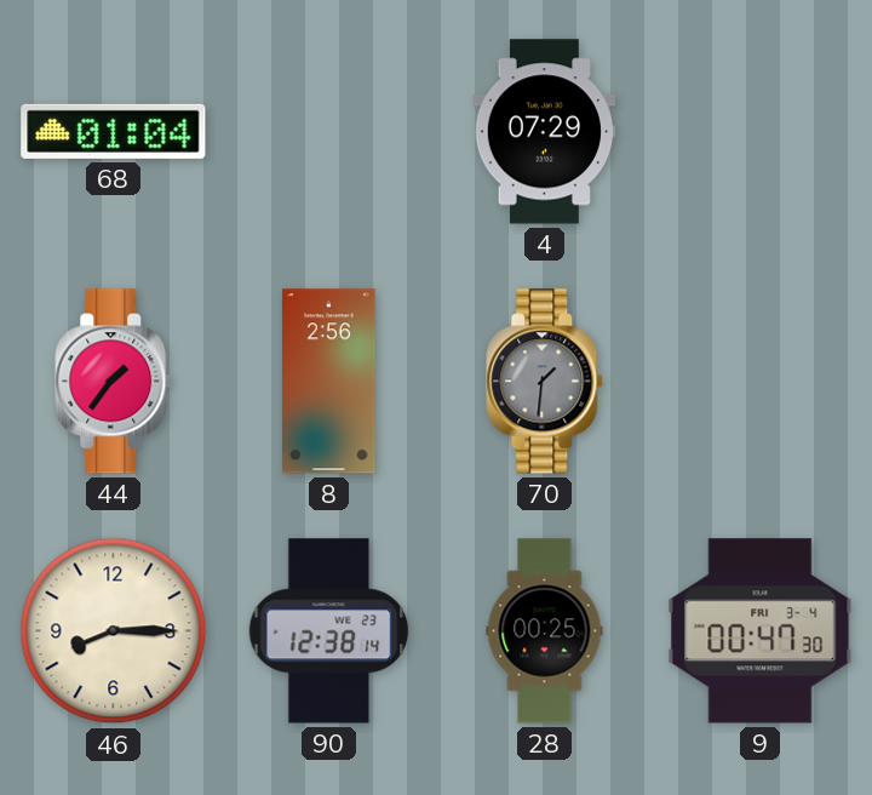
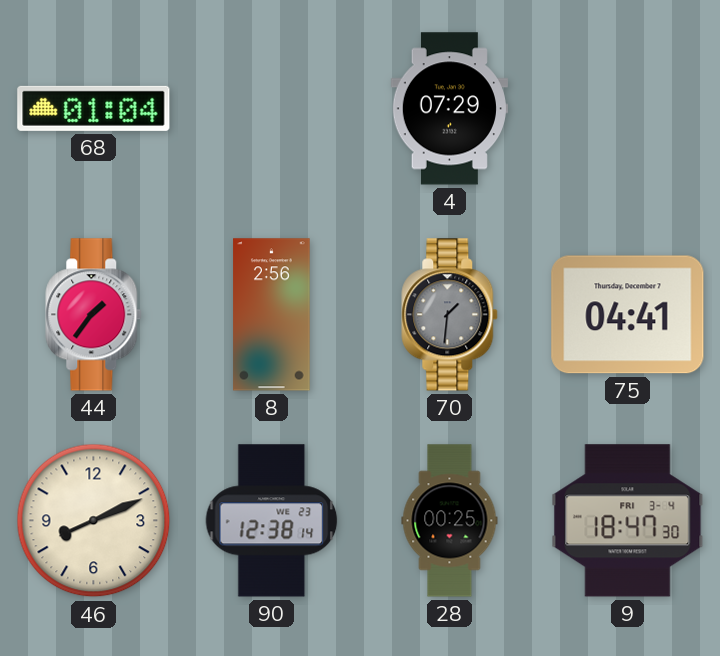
75: none -> 04:41 (628, 315)
46: 8:15 -> 8:11 (94, 521)
9: 00:47 -> 18:47 (628, 521)
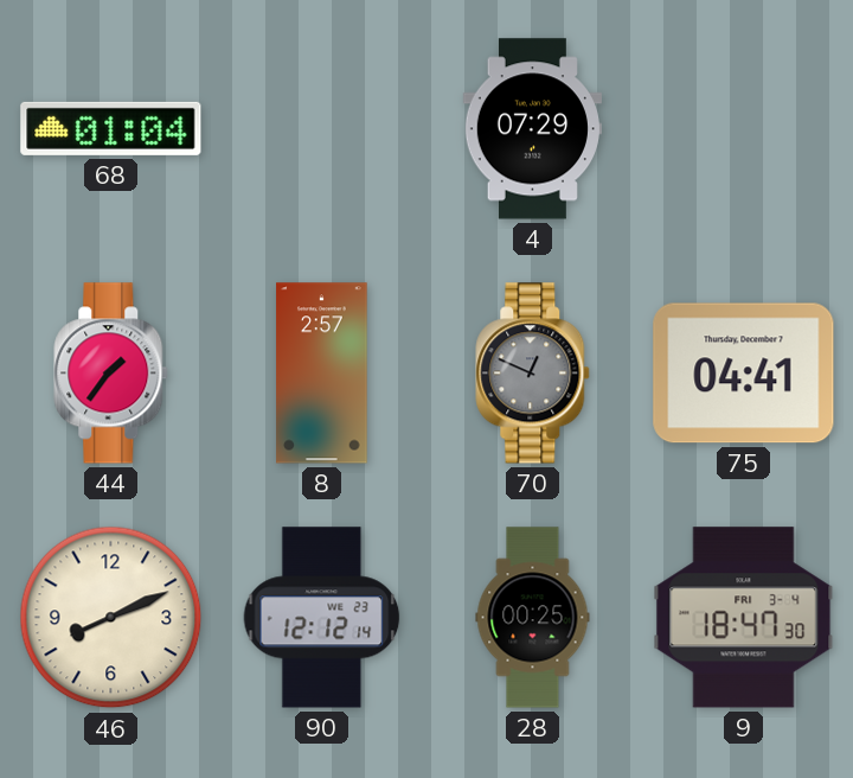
8: 2:56 -> 2:57 (322, 374)
70: 1:31 -> 12:49 (533, 374)
90: 12:38 -> 12:12 (322, 618)
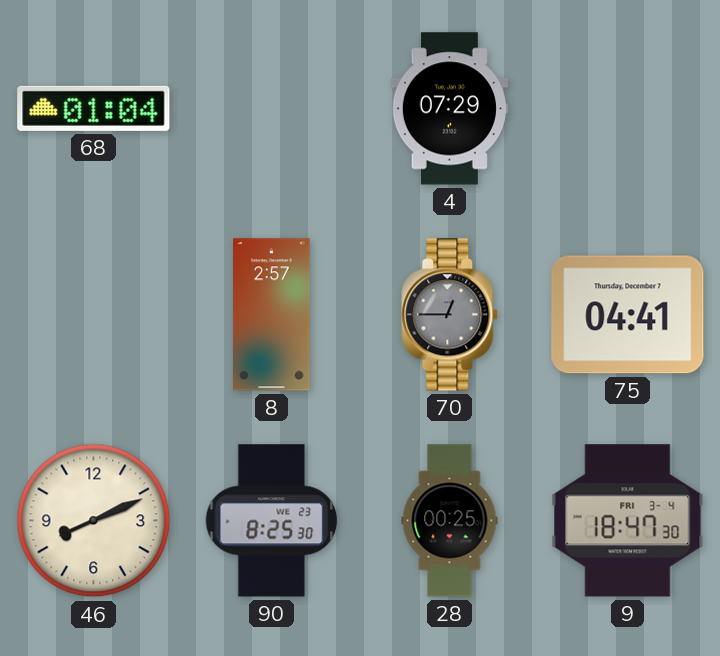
44: 1:36 -> none (111, 374)
70: 12:49 -> 12:45 (450, 315)
90: 12:12 -> 8:25 (272, 521)
